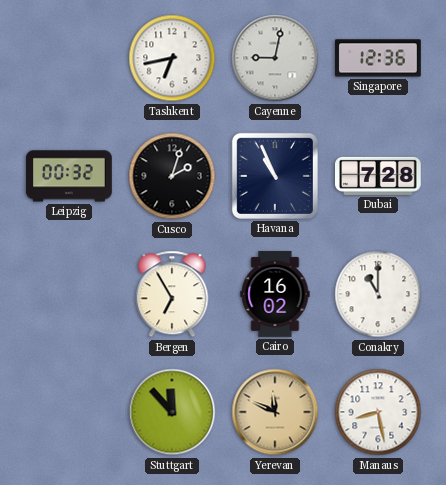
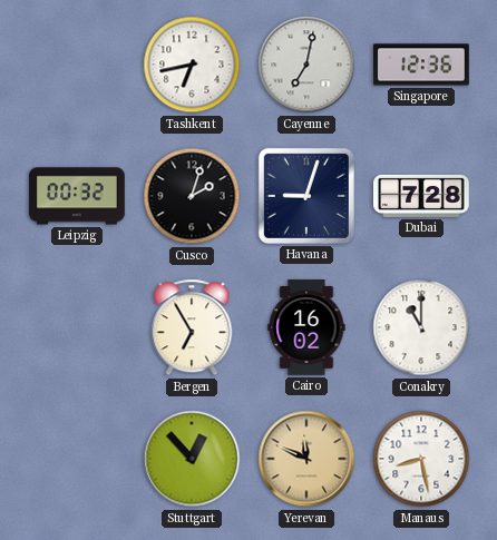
Cayenne: 9:02 -> 7:02 (306, 65)
Havana: 10:56 -> 9:03 (306, 196)
Stuttgart: 11:53 -> 12:53 (192, 459)
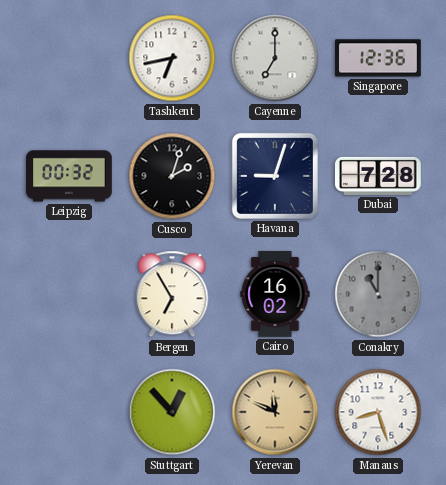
Cayenne: 7:02 -> 7:00 (275, 58)
Conakry dial: white -> grey (378, 294)
Manaus: 8:28 -> 8:27 (378, 412)
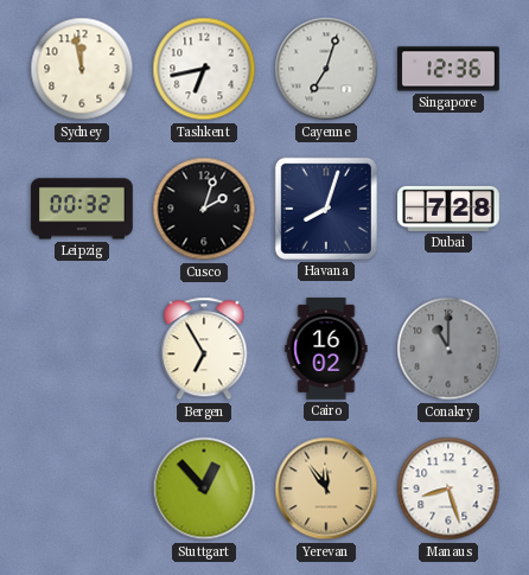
Sydney: none -> 11:58 (82, 69)
Cayenne: 7:00 -> 7:03 (326, 69)
Havana: 9:03 -> 8:03 (326, 209)
Yerevan: 11:49 -> 11:54 (326, 488)
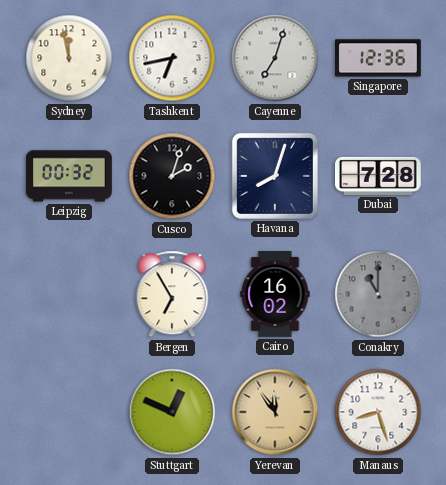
Stuttgart: 12:53 -> 12:49 (172, 412)
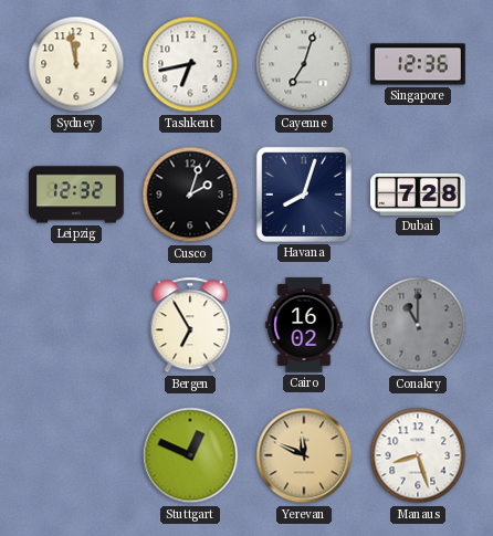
Leipzig: 00:32 -> 12:32 (76, 195)
Yerevan: 11:54 -> 11:49 (304, 455)
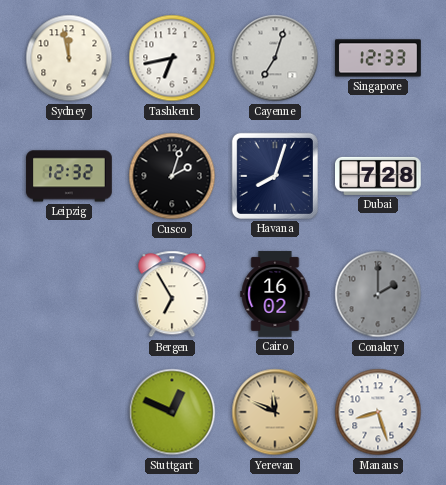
Singapore: 12:36 -> 12:33 (378, 58)
Conakry: 11:00 -> 2:00 (378, 294)
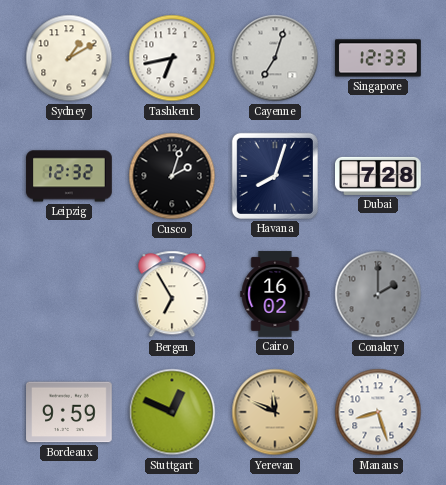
Sydney: 11:58 -> 1:10 (69, 58)
Bordeaux: none -> 9:59 (69, 412)
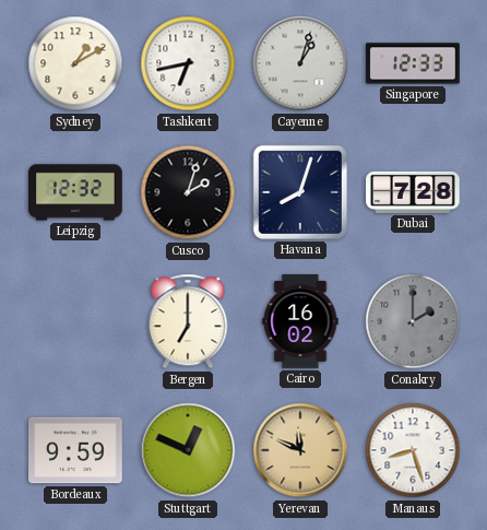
Cayenne: 7:03 -> 1:03 (300, 63)
Bergen: 6:55 -> 7:00 (188, 321)
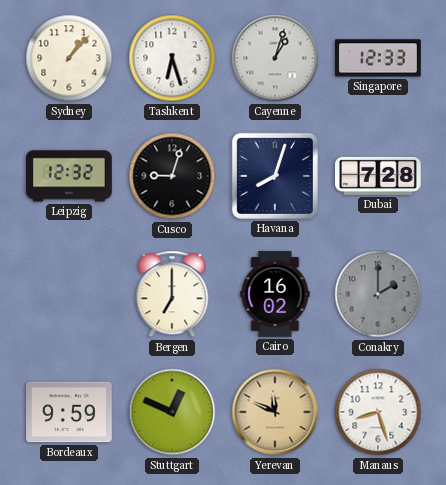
Sydney: 1:10 -> 1:07 (69, 58)
Tashkent: 6:43 -> 6:27 (172, 58)
Cusco: 2:03 -> 9:03 (172, 176)
